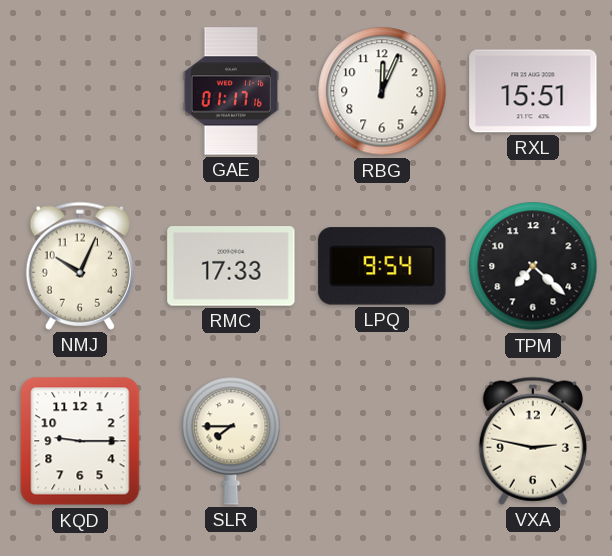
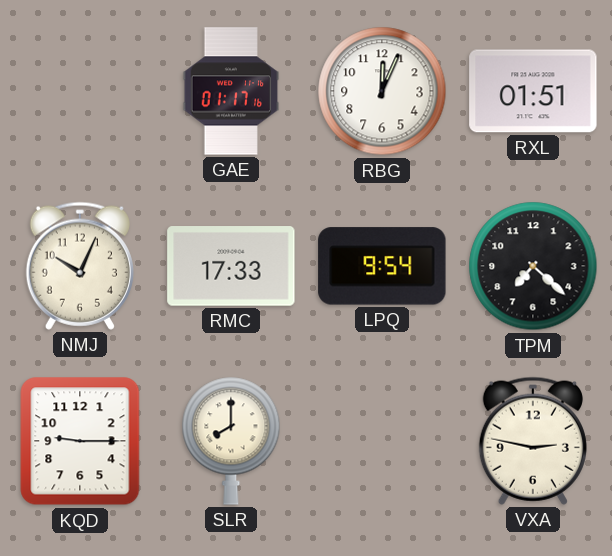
RXL: 15:51 -> 01:51 (533, 91)
SLR: 7:45 -> 8:00 (231, 441)
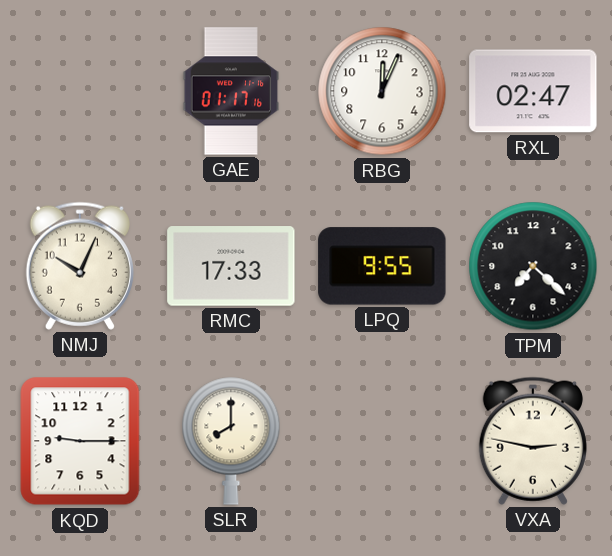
RXL: 01:51 -> 02:47 (533, 91)
LPQ: 9:54 -> 9:55 (382, 266)
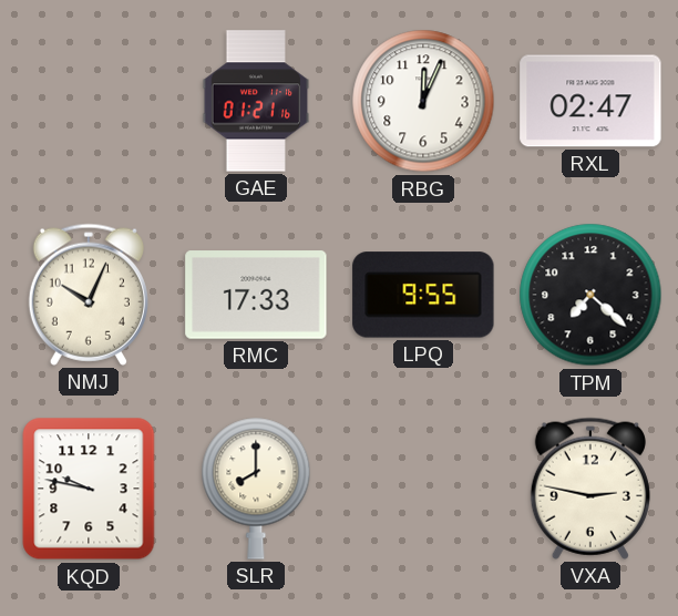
GAE: 01:17 -> 01:21 (256, 101)
KQD: 9:15 -> 9:47 (89, 489)
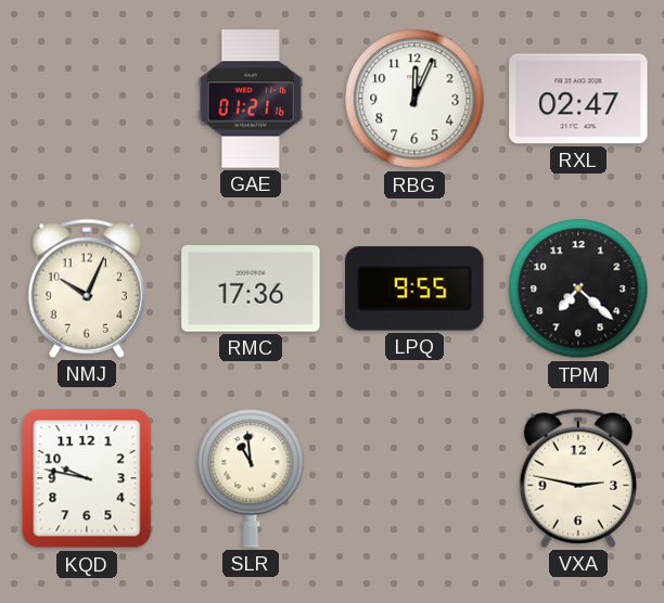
RMC: 17:33 -> 17:36 (251, 288)
SLR: 8:00 -> 10:59 (251, 478)
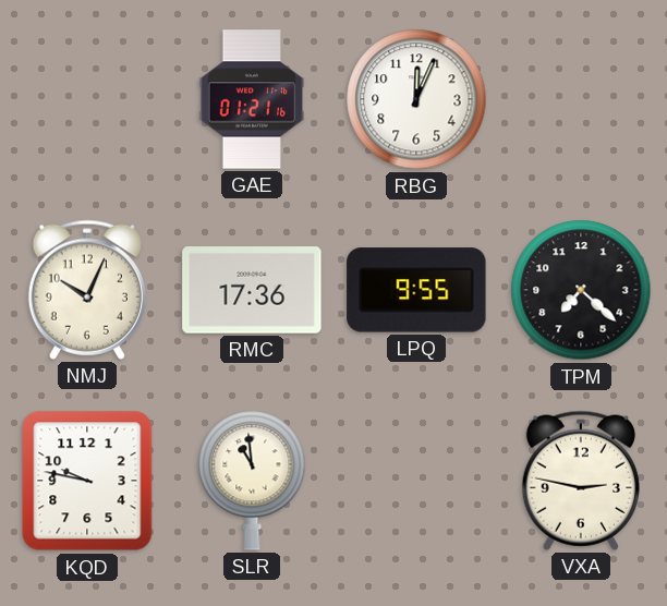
RXL: 02:47 -> none (578, 99)
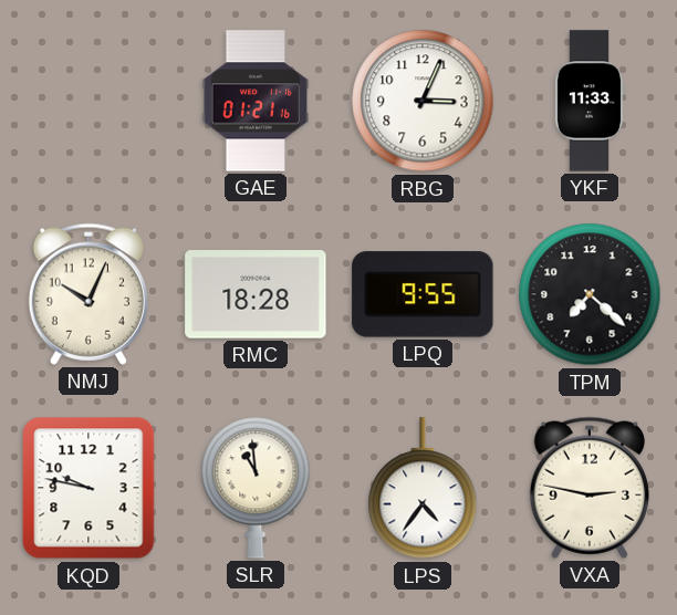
RBG: 12:04 -> 3:04 (423, 101)
YKF: none -> 11:33 (590, 101)
RMC: 17:36 -> 18:28 (256, 294)
LPS: none -> 4:36 (423, 489)
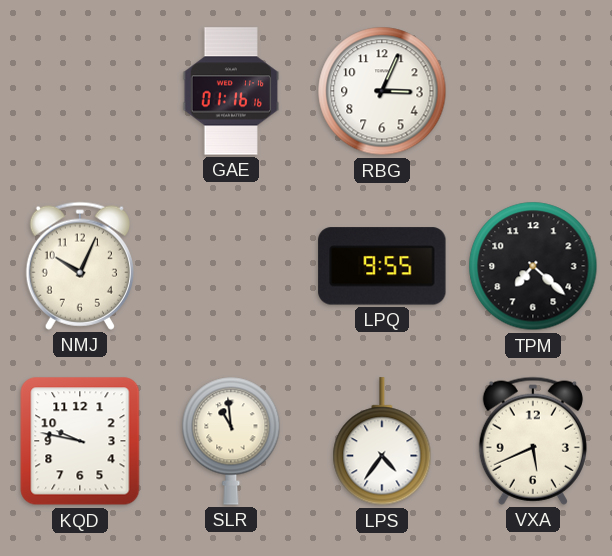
GAE: 01:21 -> 01:16 (231, 91)
YKF: 11:33 -> none (590, 101)
RMC: 18:28 -> none (256, 294)
VXA: 2:47 -> 5:41 (533, 441)
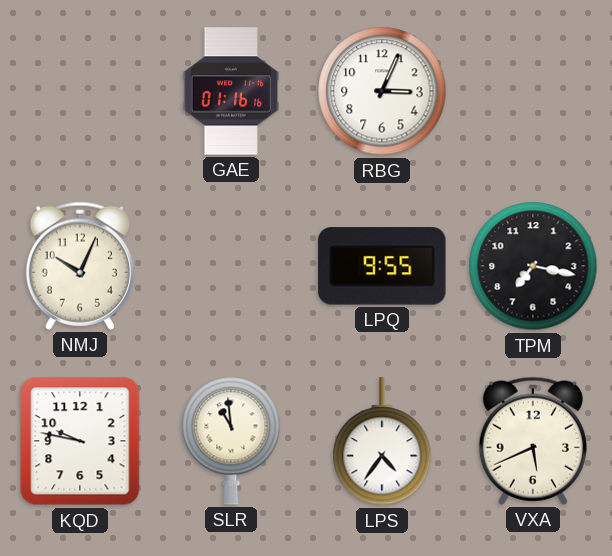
TPM: 7:22 -> 7:17 (533, 266)
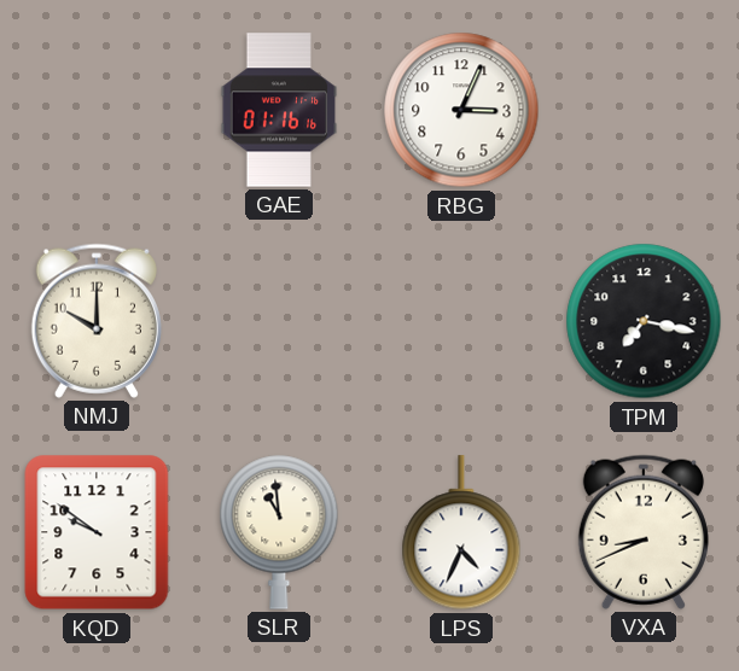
NMJ: 10:04 -> 10:00 (97, 321)
LPQ: 9:55 -> none (382, 266)
KQD: 9:47 -> 9:51 (97, 532)
LPS: 4:36 -> 4:34 (461, 533)
VXA: 5:41 -> 8:41 (644, 532)
